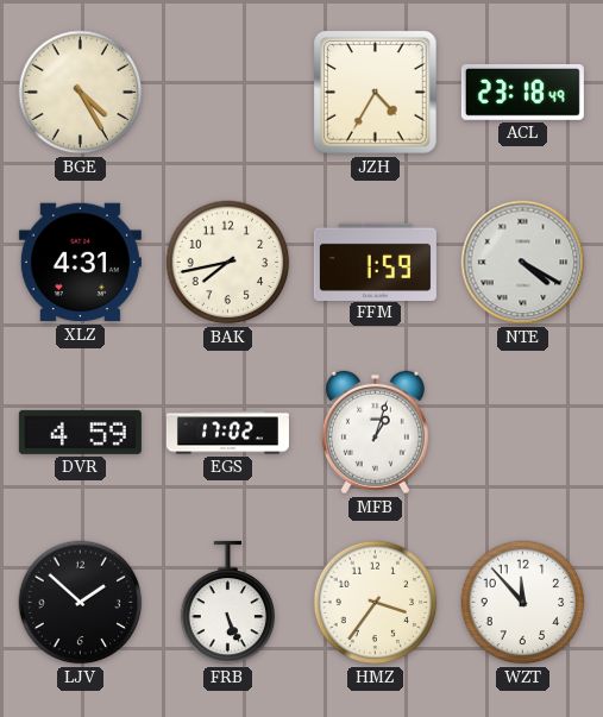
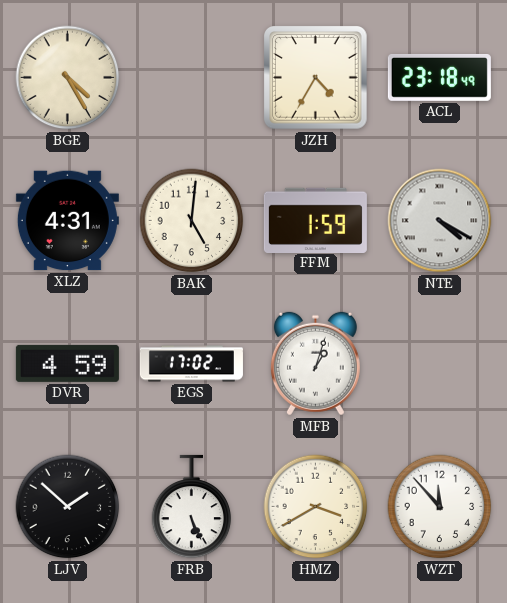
BAK: 7:43 -> 5:01 (192, 221)
HMZ: 3:36 -> 3:40 (316, 507)
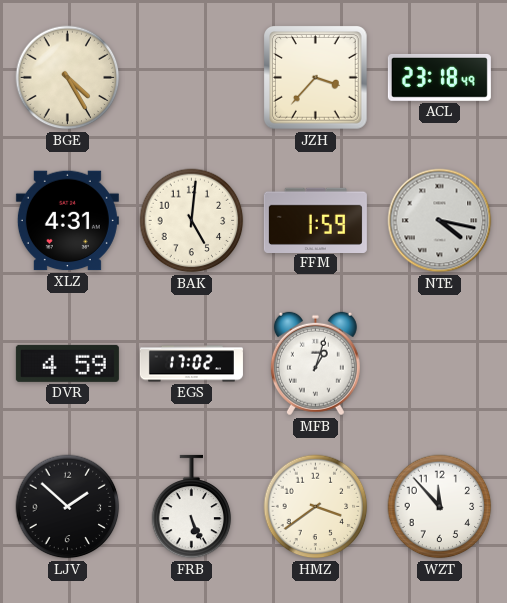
JZH: 4:35 -> 3:37 (316, 78)
NTE: 4:20 -> 4:17 (440, 221)
HMZ: 3:40 -> 3:39 (316, 507)
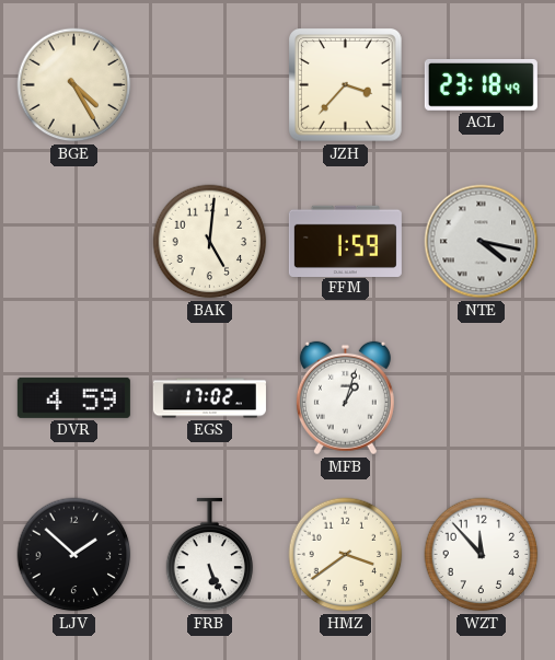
XLZ: 4:31 -> none (67, 221)
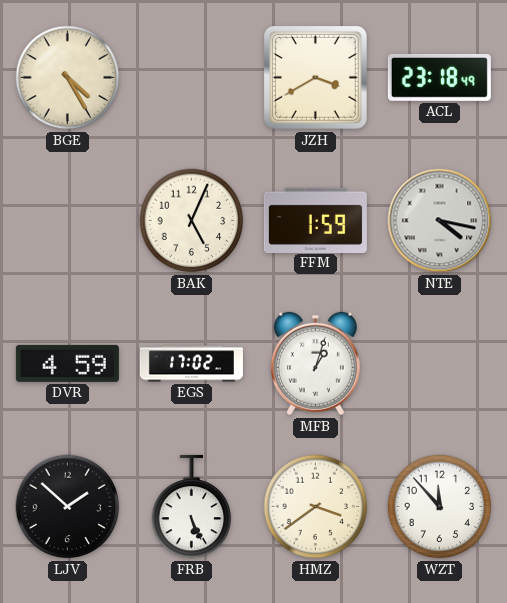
JZH: 3:37 -> 3:40 (316, 78)
BAK: 5:01 -> 5:04 (192, 221)
